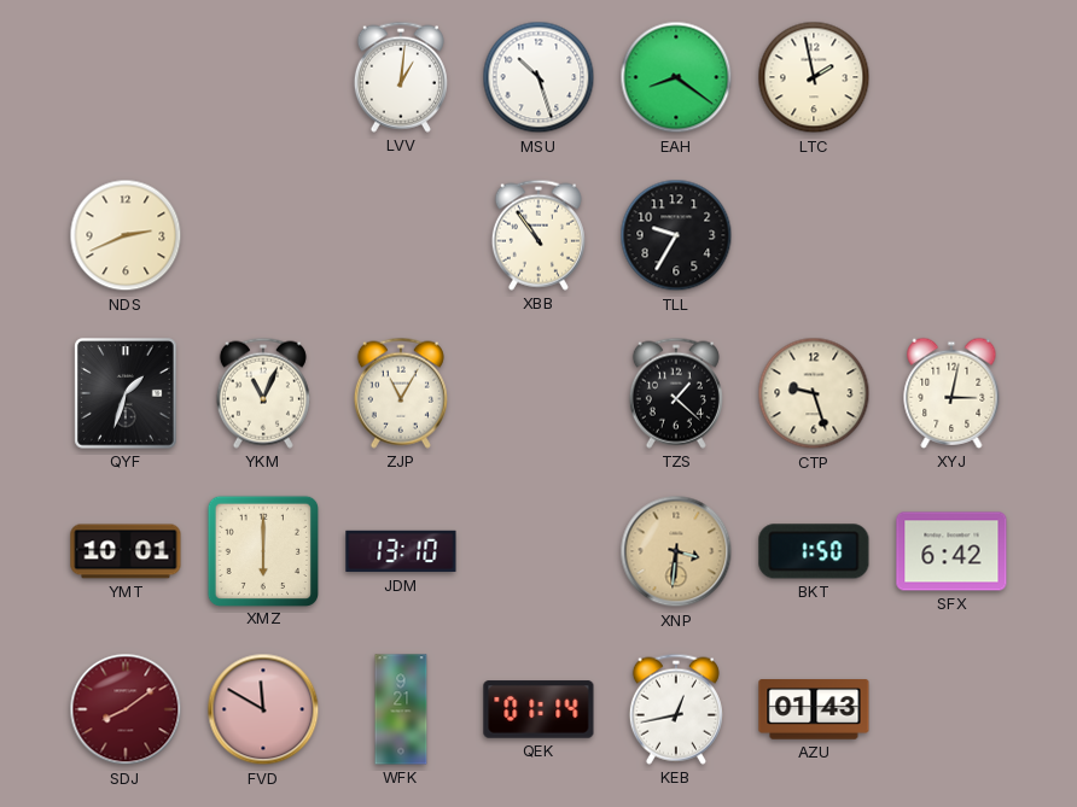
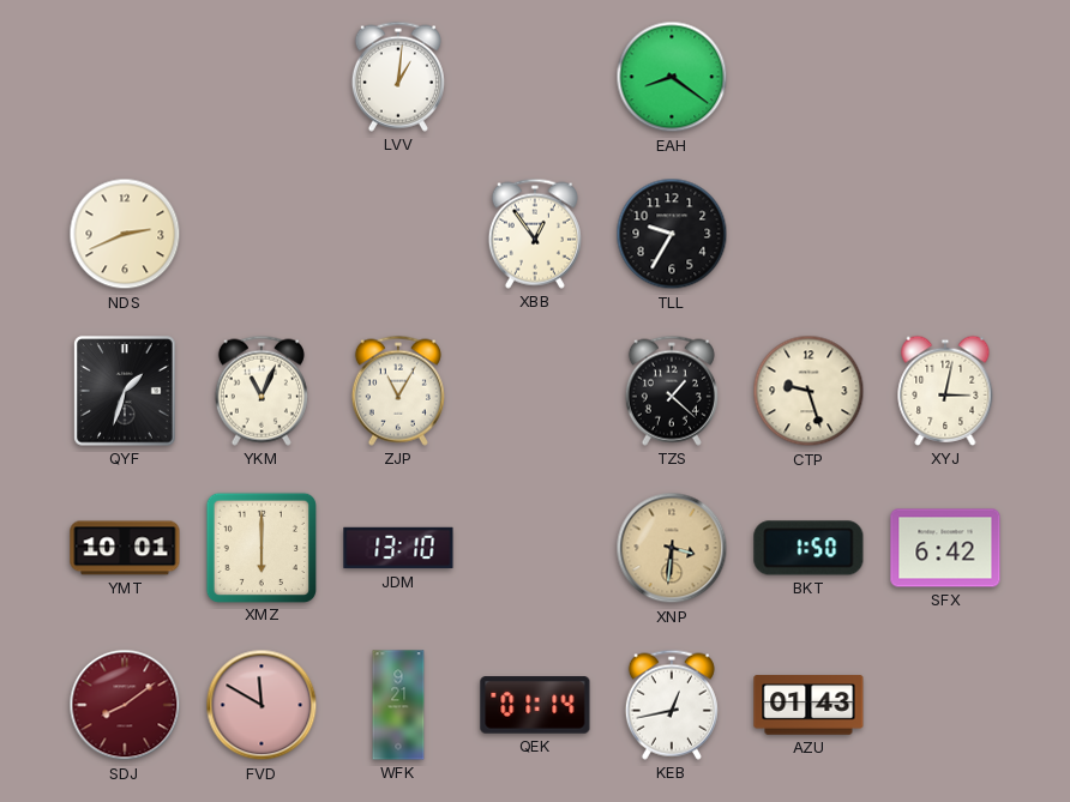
MSU: 10:27 -> none (538, 77)
LTC: 1:58 -> none (814, 77)
XBB: 10:54 -> 12:54 (535, 234)
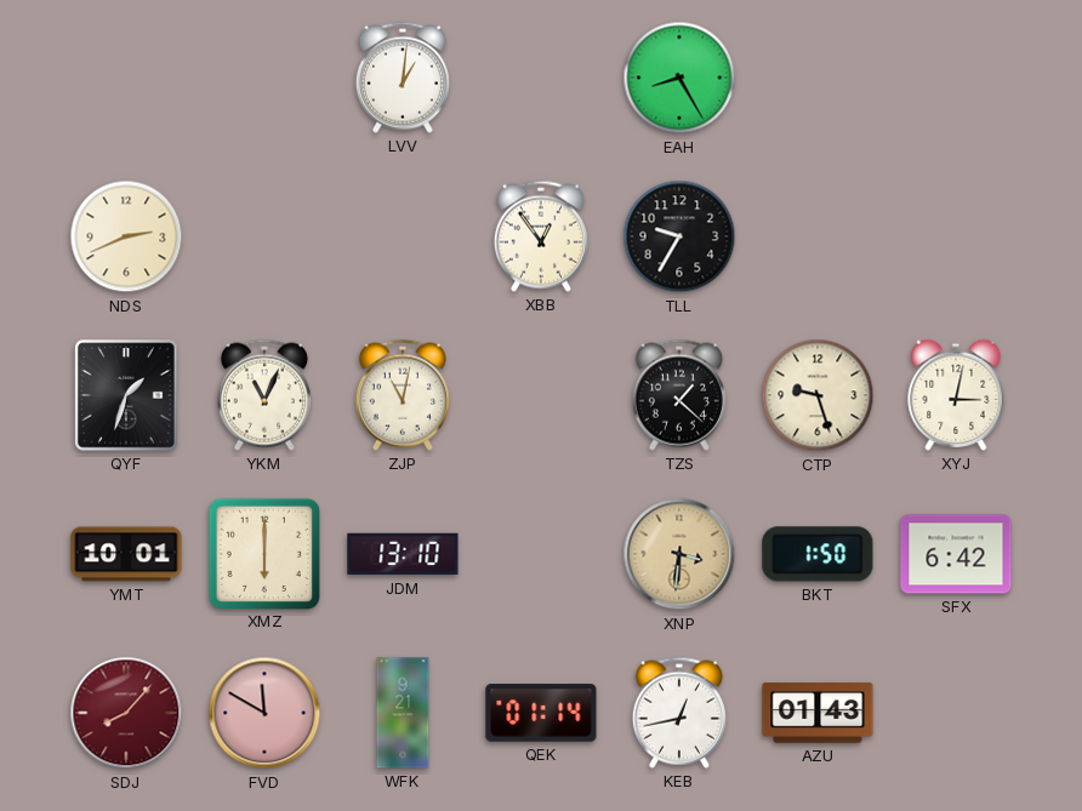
EAH: 8:21 -> 8:25 (679, 78)
ZJP: 11:05 -> 11:02 (403, 395)
SDJ: 8:09 -> 8:07 (126, 713)
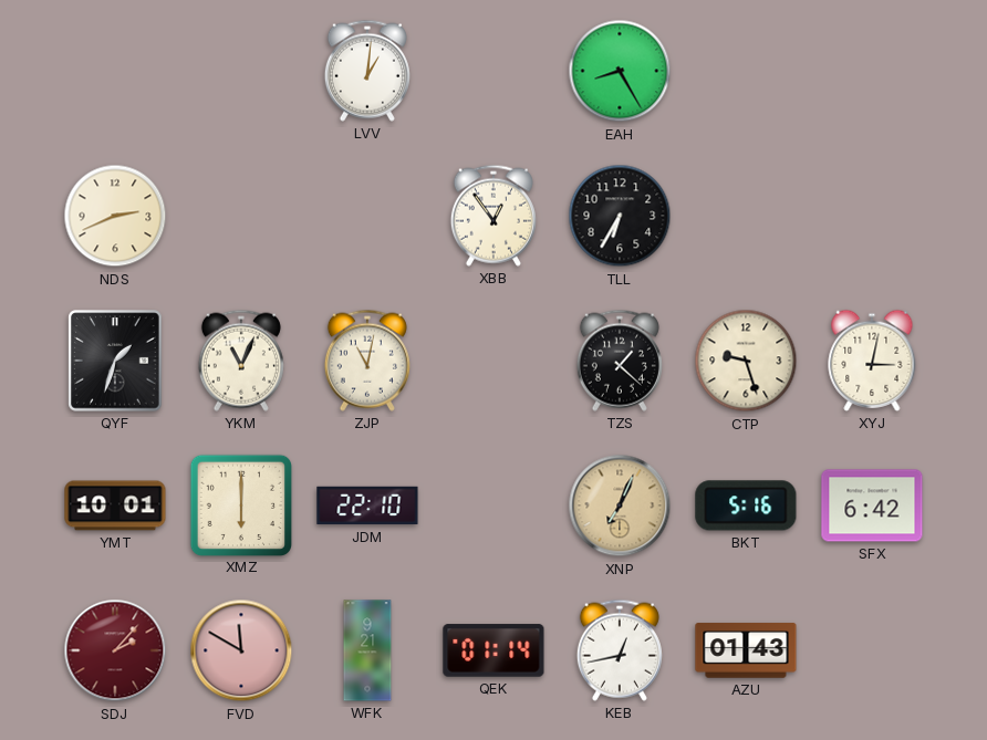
TLL: 9:35 -> 6:35 (620, 216)
JDM: 13:10 -> 22:10 (367, 506)
XNP: 3:31 -> 7:04 (620, 506)
BKT: 1:50 -> 5:16 (746, 506)
SDJ: 8:07 -> 2:07 (115, 650)
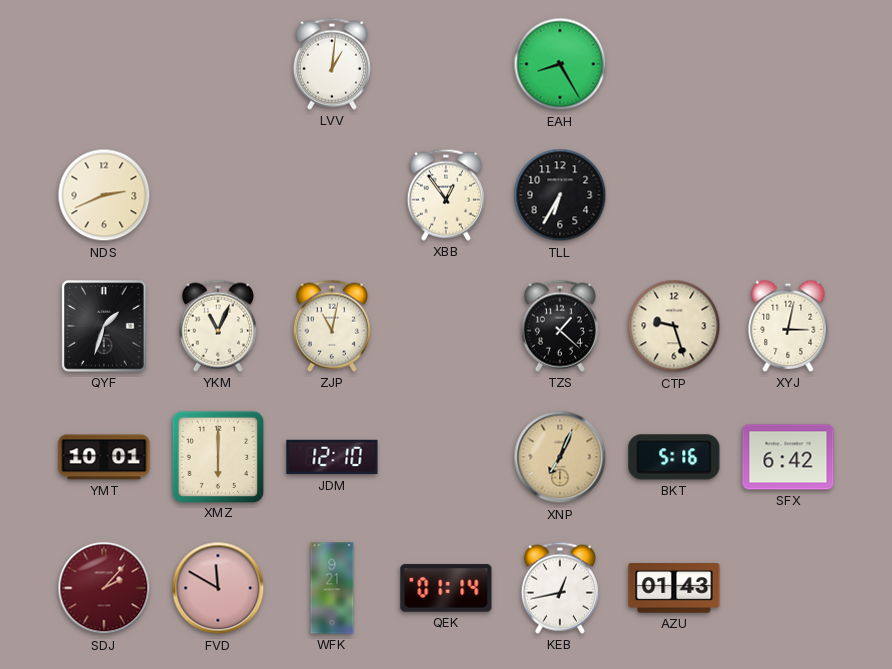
JDM: 22:10 -> 12:10 (332, 457)
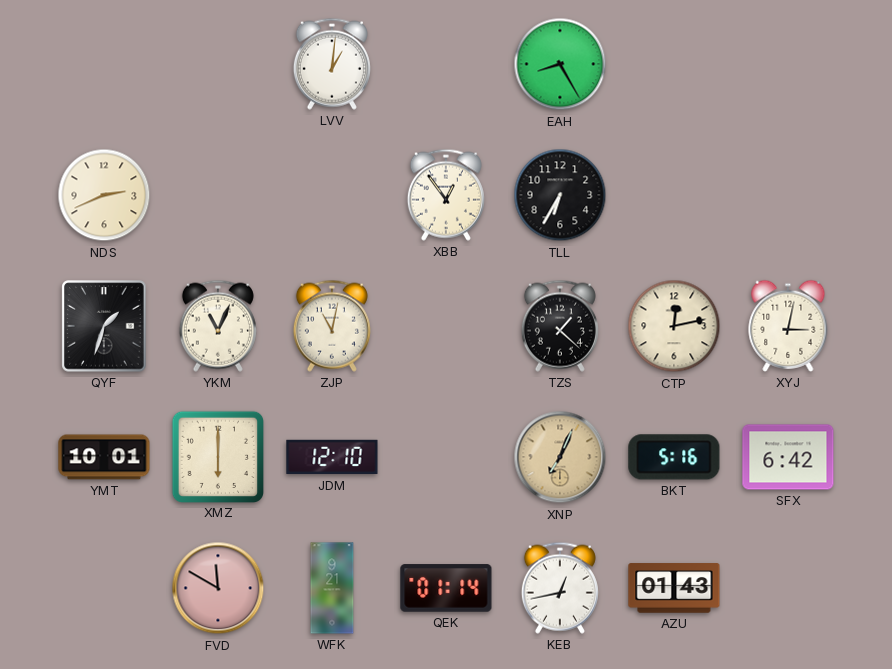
CTP: 9:27 -> 12:13 (674, 326)
SDJ: 2:07 -> none (104, 588)
